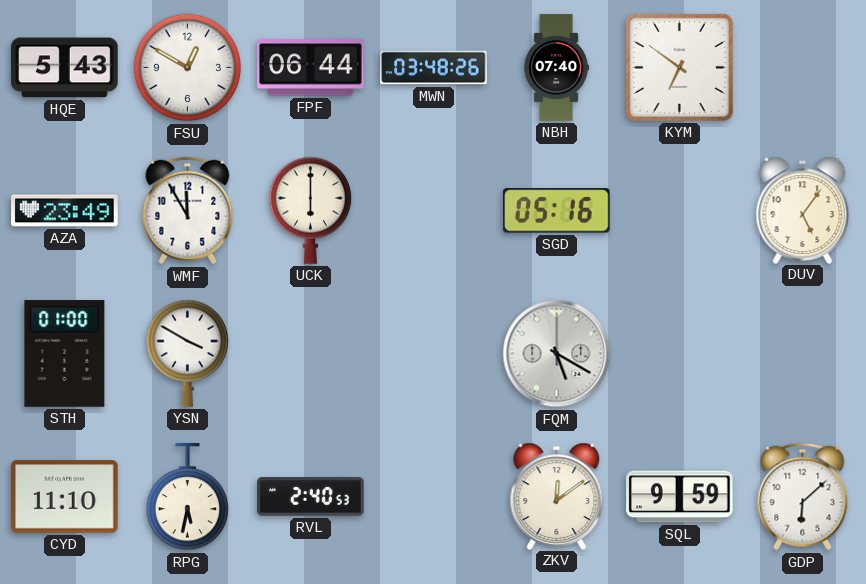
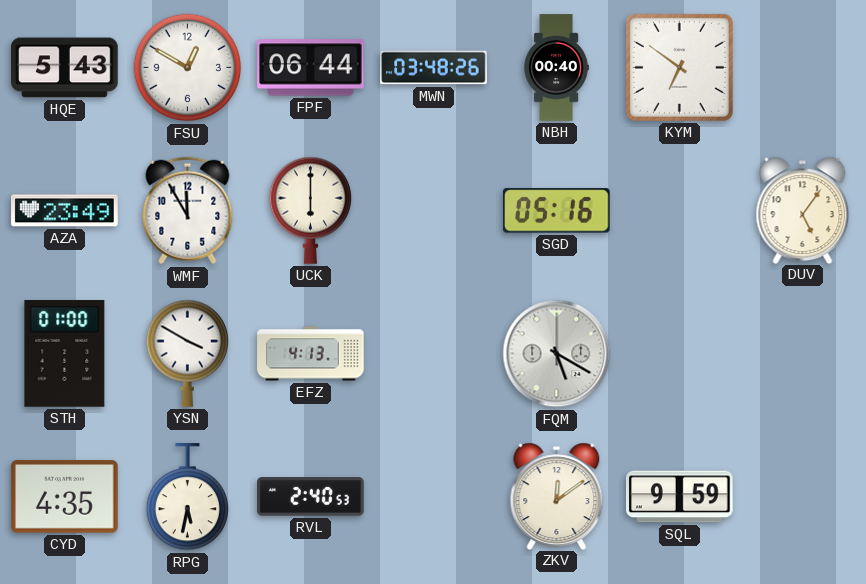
NBH: 07:40 -> 00:40 (556, 68)
EFZ: none -> 4:13 (311, 354)
CYD: 11:10 -> 4:35 (65, 497)
GDP: 6:08 -> none (803, 497)
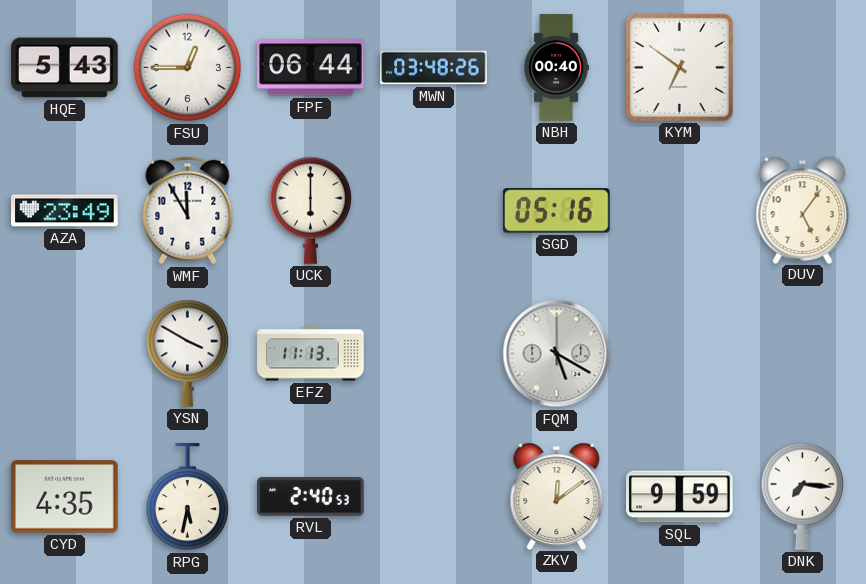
FSU: 12:50 -> 12:45 (188, 68)
STH: 01:00 -> none (65, 354)
EFZ: 4:13 -> 11:13 (311, 354)
DNK: none -> 7:16 (802, 496)
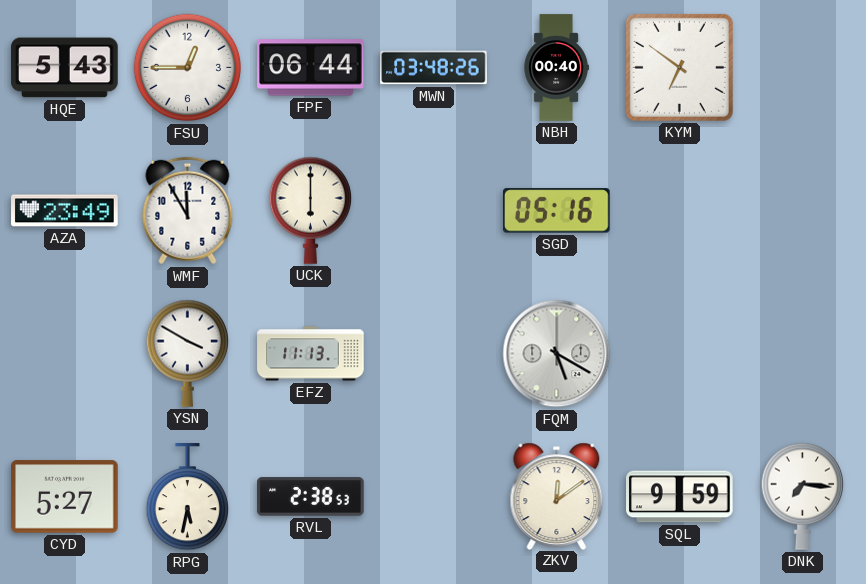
DUV: 5:06 -> none (803, 210)
CYD: 4:35 -> 5:27 (65, 497)
RVL: 2:40 -> 2:38 (311, 497)
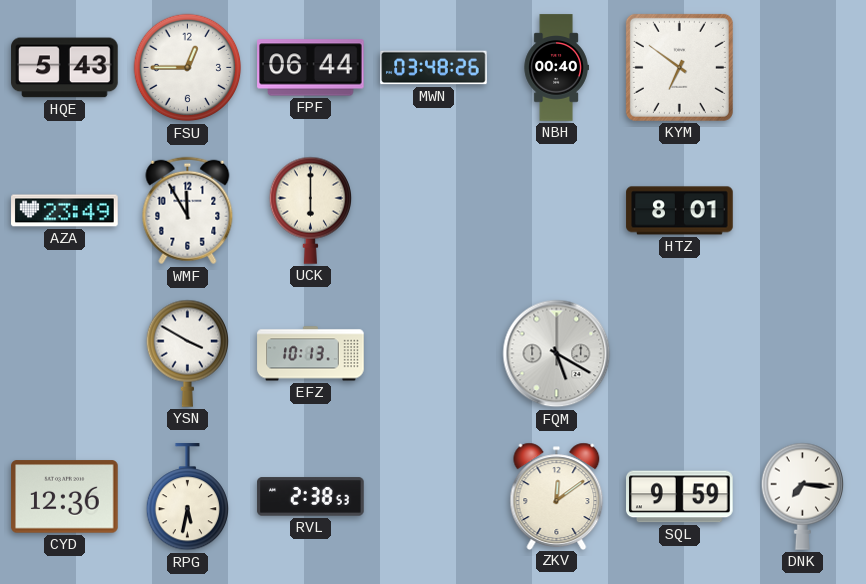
SGD: 05:16 -> none (557, 211)
HTZ: none -> 8:01 (680, 211)
EFZ: 11:13 -> 10:13 (311, 354)
CYD: 5:27 -> 12:36 (65, 497)
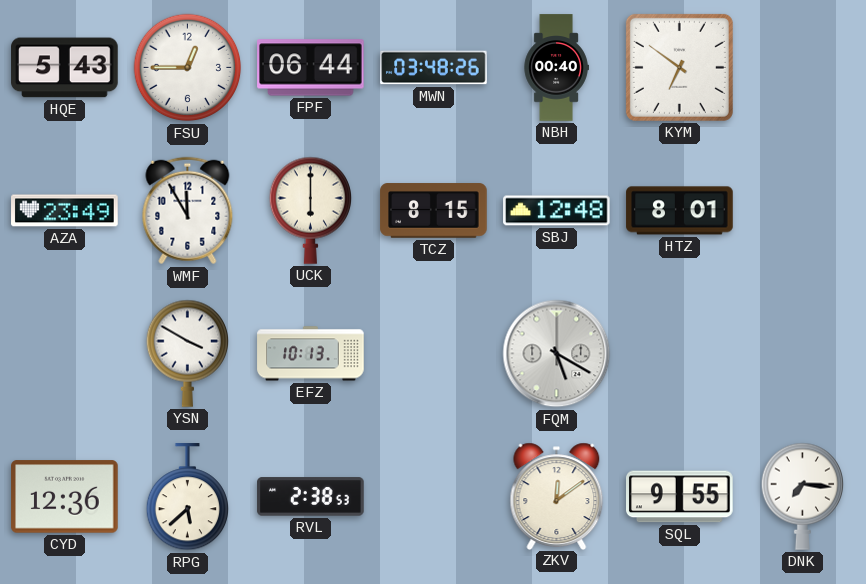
TCZ: none -> 8:15 (434, 211)
SBJ: none -> 12:48 (557, 211)
RPG: 5:32 -> 5:38 (187, 497)
SQL: 9:59 -> 9:55 (680, 497)
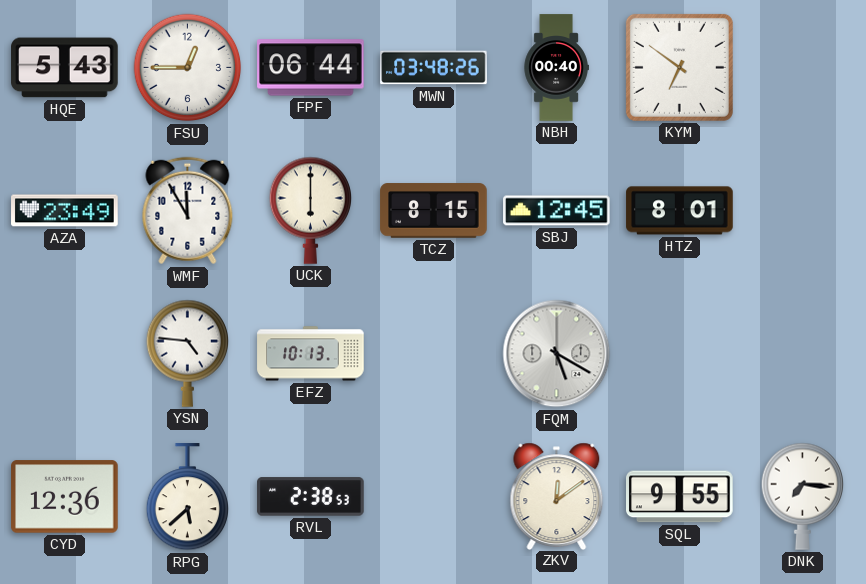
SBJ: 12:48 -> 12:45 (557, 211)
YSN: 3:50 -> 4:46 (187, 353)
